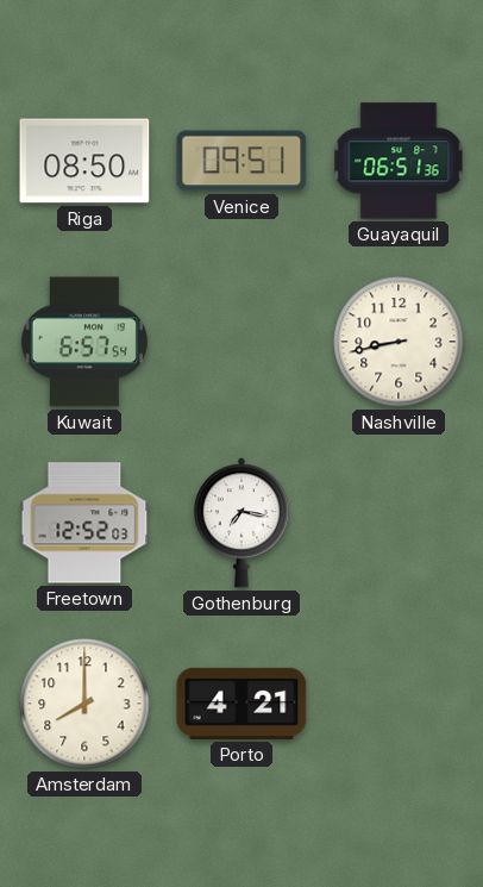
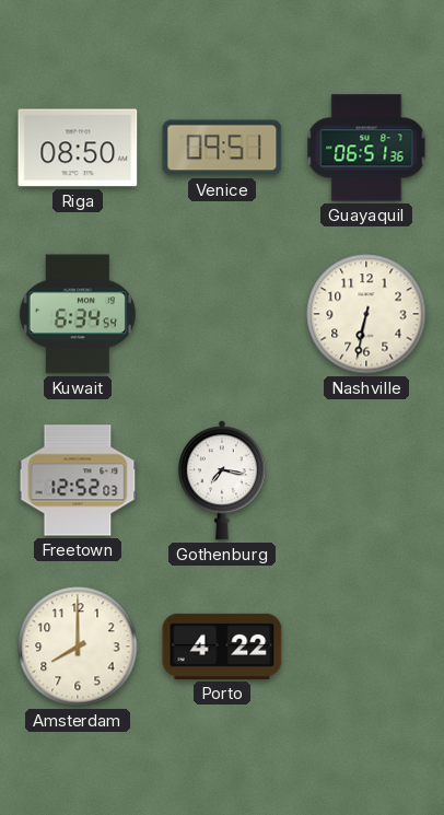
Kuwait: 6:57 -> 6:34 (78, 314)
Nashville: 8:43 -> 6:32 (366, 314)
Porto: 4:21 -> 4:22 (222, 647)
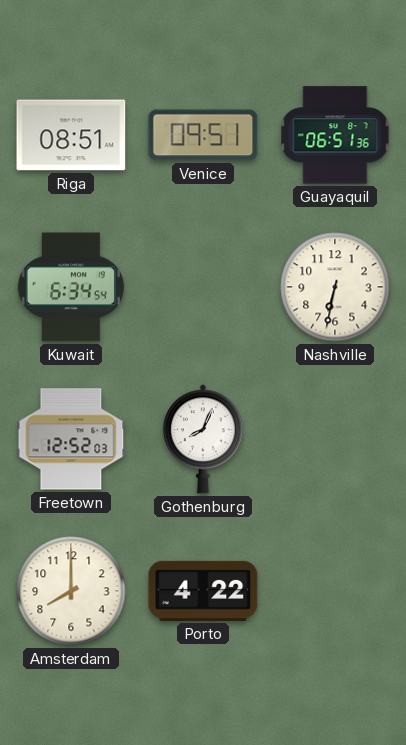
Riga: 08:50 -> 08:51 (71, 135)
Gothenburg: 7:17 -> 8:04 (203, 439)
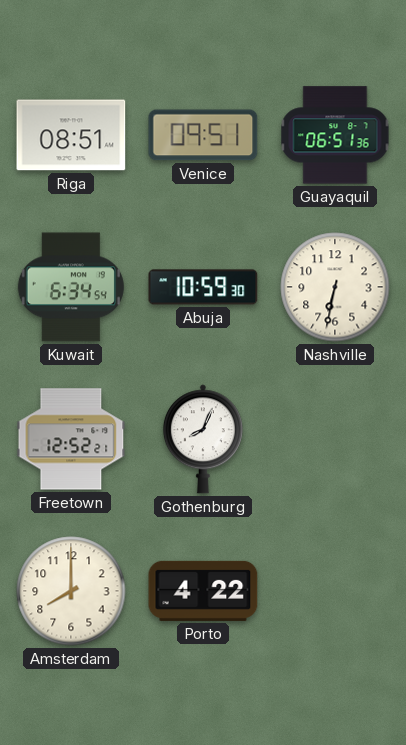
Abuja: none -> 10:59 (203, 287)
Freetown: 12:52:03 -> 12:52:21 (71, 439)
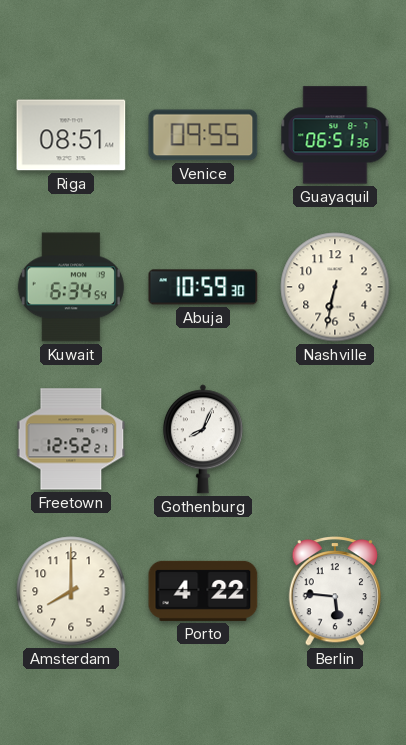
Venice: 09:51 -> 09:55 (203, 135)
Berlin: none -> 5:46 (335, 591)
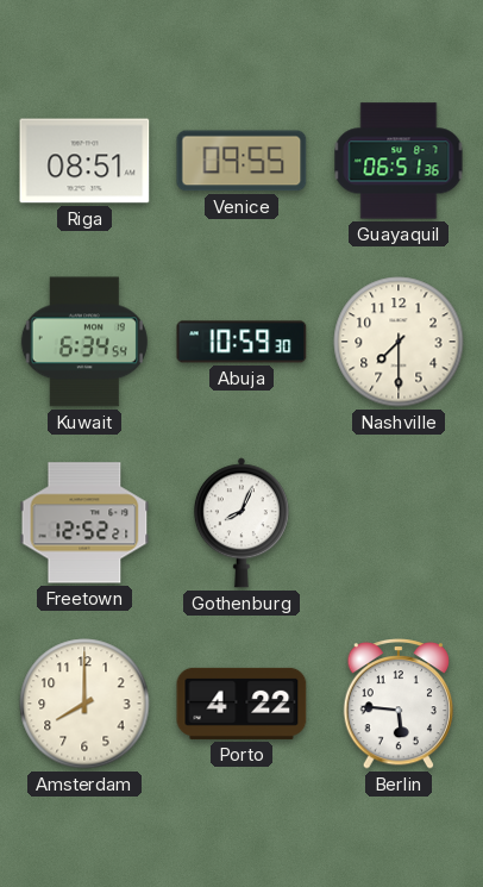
Nashville: 6:32 -> 7:30 (399, 342)
